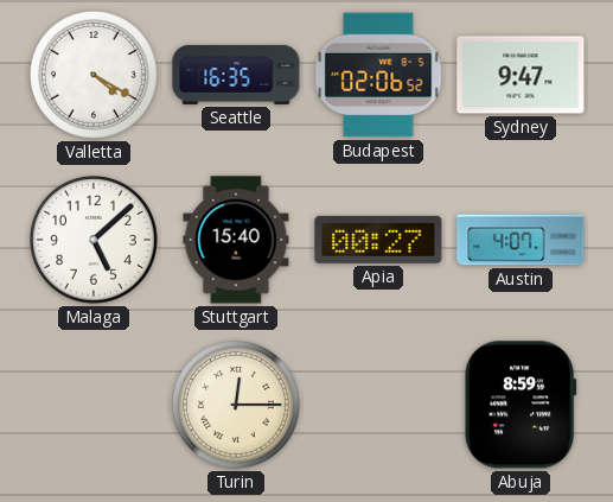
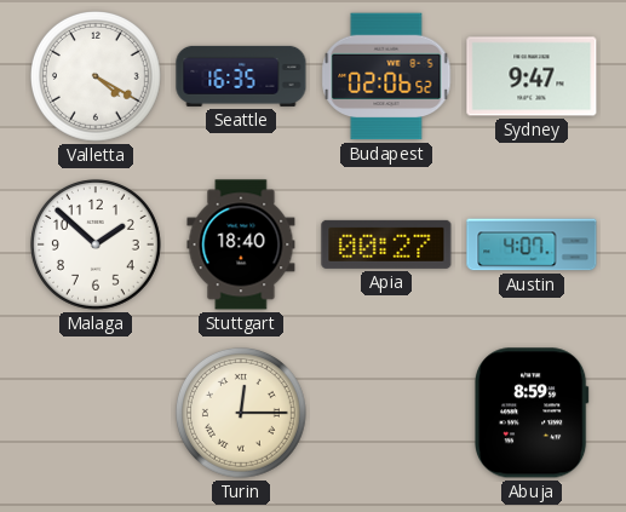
Malaga: 5:08 -> 1:52 (97, 246)
Stuttgart: 15:40 -> 18:40 (241, 245)
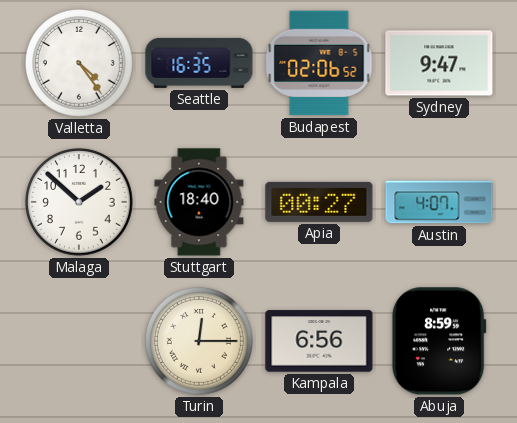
Valletta: 4:20 -> 4:24 (80, 64)
Kampala: none -> 6:56 (319, 341)
